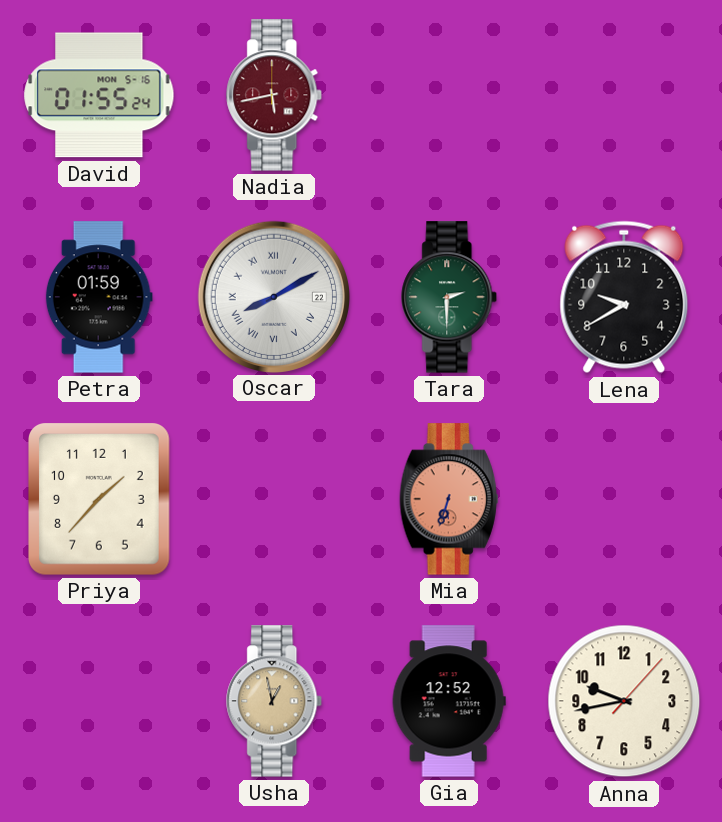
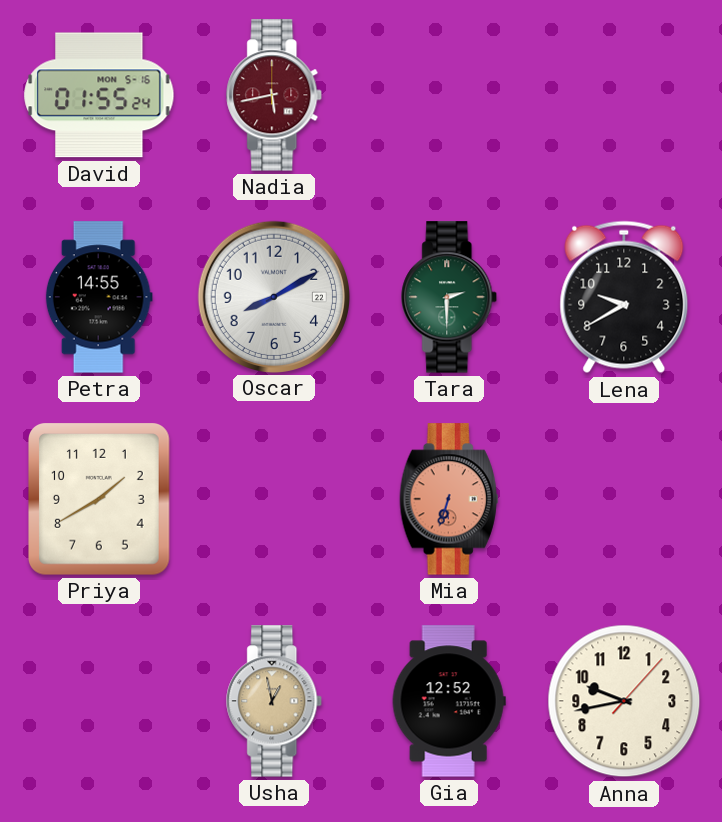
Petra: 01:59 -> 14:55 (99, 297)
Oscar numerals: Roman -> Arabic (273, 296)
Priya: 1:37 -> 1:40 (100, 500)
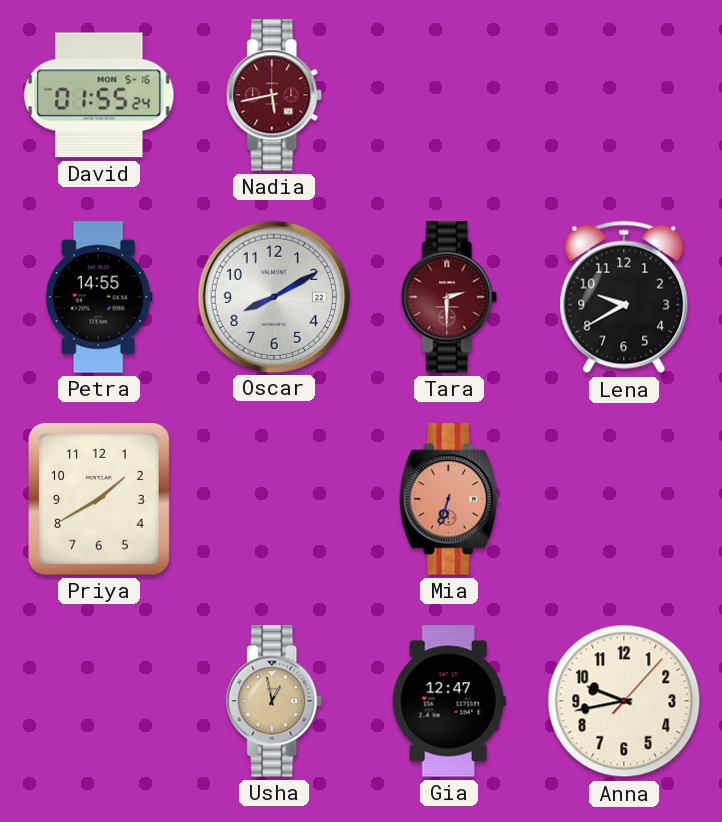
Tara dial: green -> burgundy (450, 297)
Gia: 12:52 -> 12:47 (449, 701)
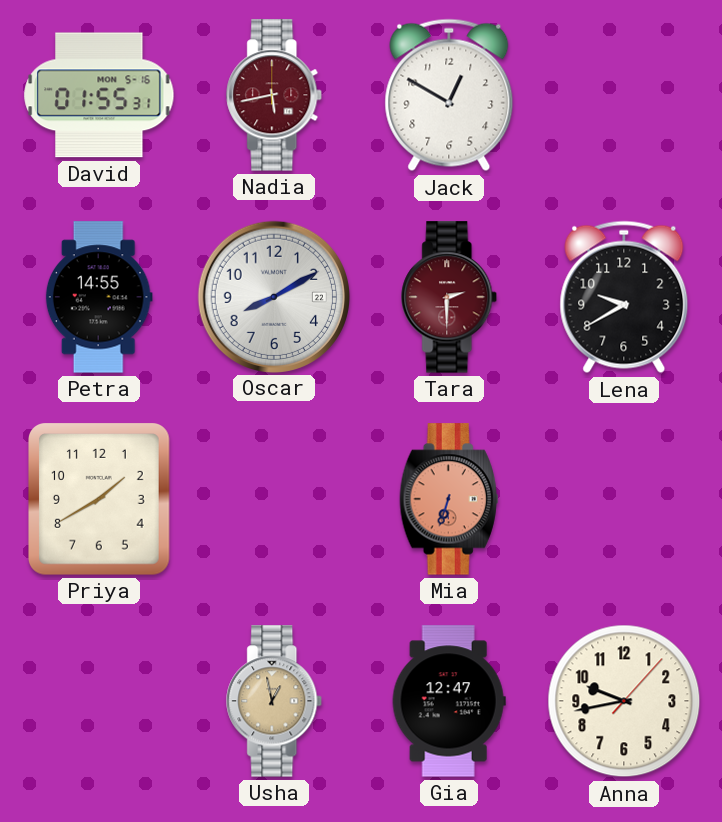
David: 01:55:24 -> 01:55:31 (99, 95)
Jack: none -> 12:50 (449, 95)
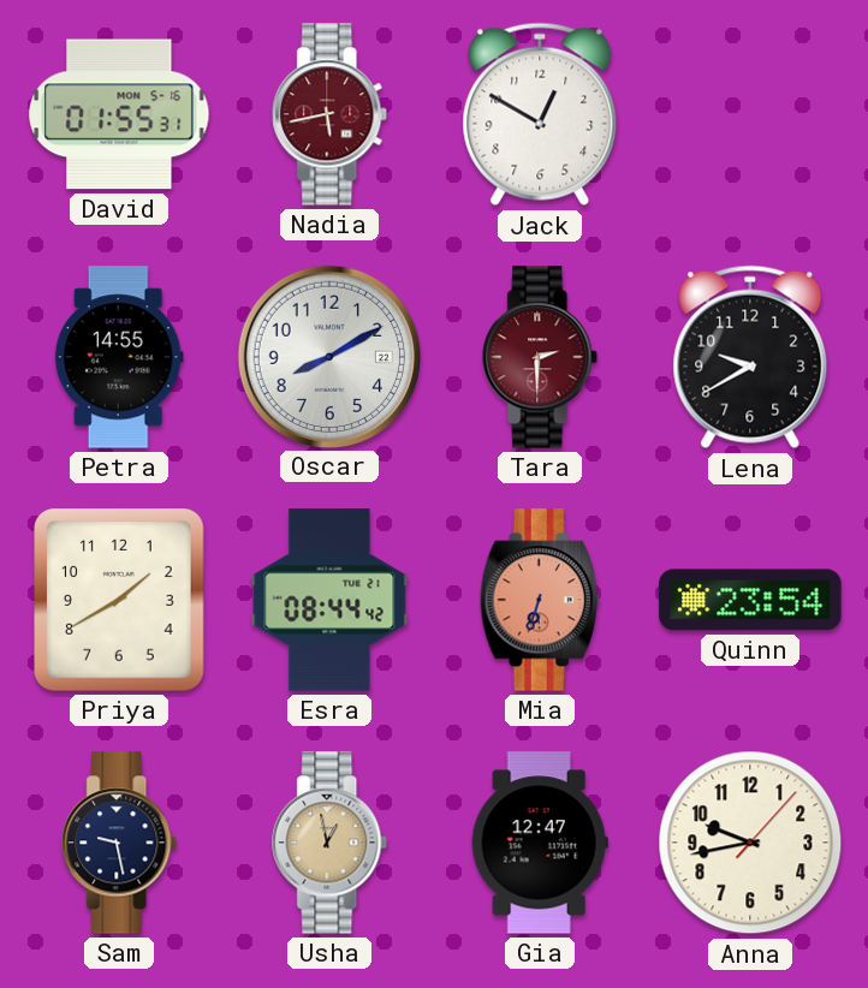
Esra: none -> 08:44 (329, 600)
Quinn: none -> 23:54 (750, 600)
Sam: none -> 9:28 (120, 843)
